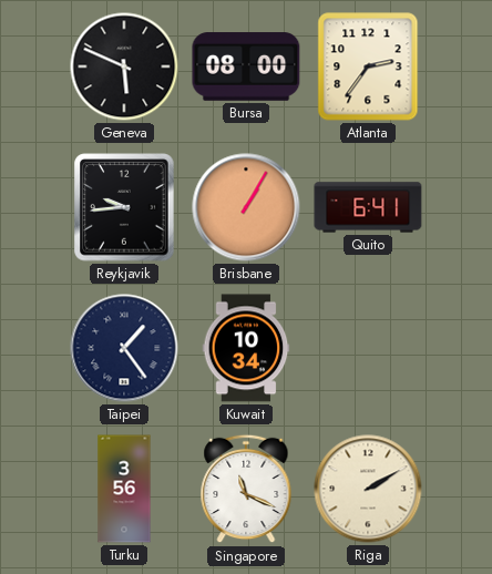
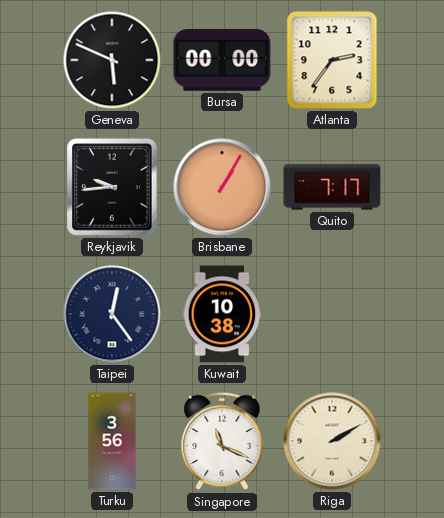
Bursa: 08:00 -> 00:00 (222, 60)
Quito: 6:41 -> 7:17 (332, 187)
Taipei: 1:24 -> 12:24 (112, 314)
Kuwait: 10:34 -> 10:38 (222, 314)
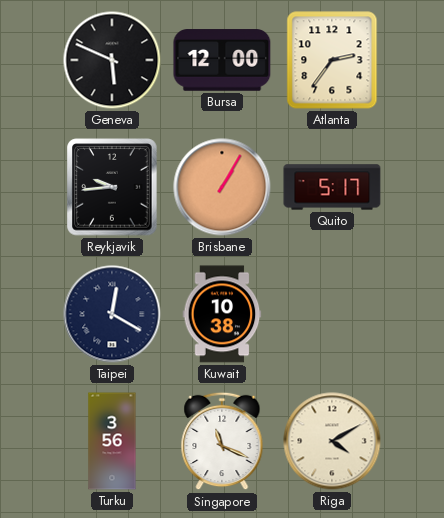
Bursa: 00:00 -> 12:00 (222, 60)
Quito: 7:17 -> 5:17 (332, 187)
Taipei: 12:24 -> 12:20 (112, 314)
Riga: 2:10 -> 4:10 (332, 441)
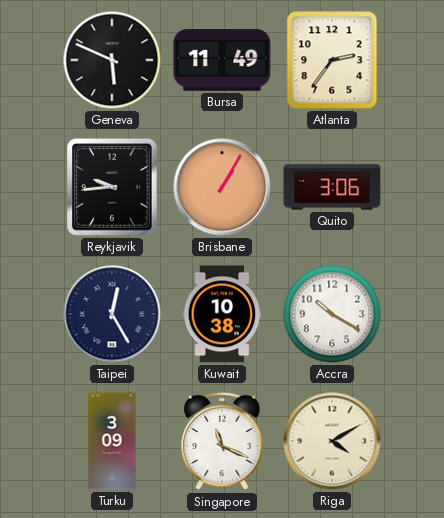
Bursa: 12:00 -> 11:49 (222, 60)
Quito: 5:17 -> 3:06 (332, 187)
Taipei: 12:20 -> 12:25 (112, 314)
Accra: none -> 10:20 (332, 314)
Turku: 3:56 -> 3:09 (112, 441)
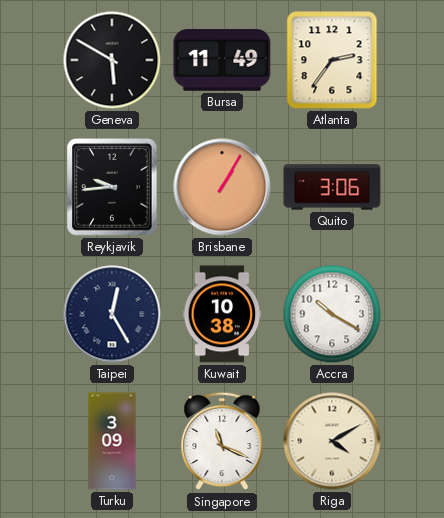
Geneva: 5:49 -> 5:50 (112, 60)
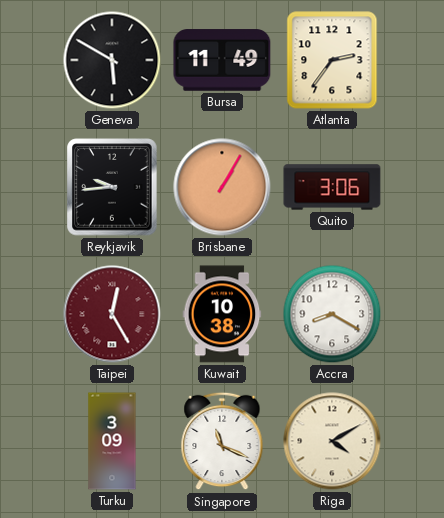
Taipei dial: navy -> burgundy (112, 314)
Accra: 10:20 -> 8:20 (332, 314)
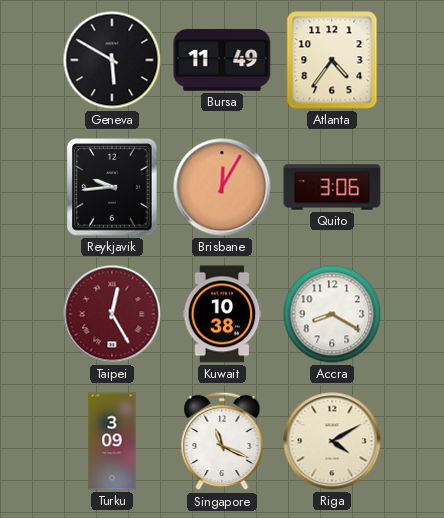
Atlanta: 2:36 -> 4:36 (332, 60)
Brisbane: 1:05 -> 12:05 (222, 187)
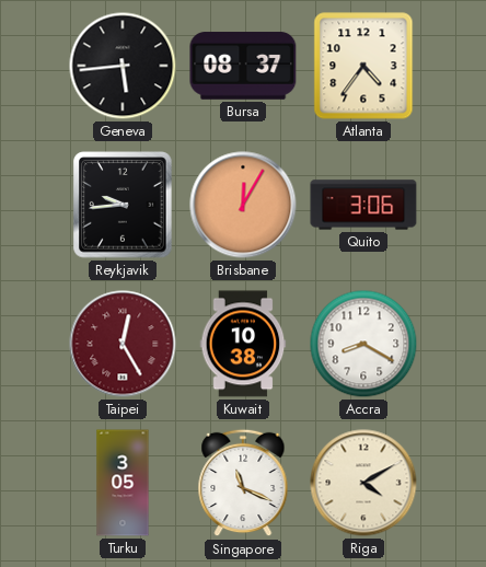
Geneva: 5:50 -> 5:44 (123, 66)
Bursa: 11:49 -> 08:37 (243, 66)
Turku: 3:09 -> 3:05 (123, 483)
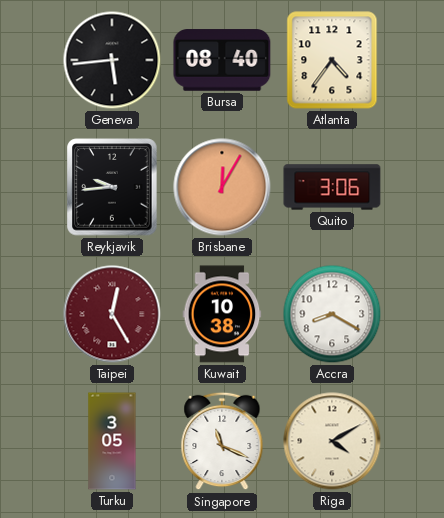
Bursa: 08:37 -> 08:40 (222, 60)
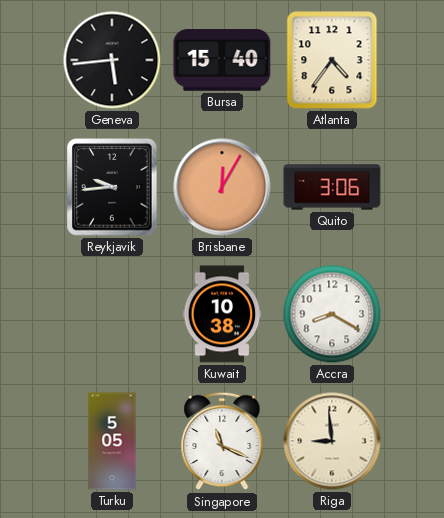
Bursa: 08:40 -> 15:40 (222, 60)
Taipei: 12:25 -> none (112, 314)
Turku: 3:05 -> 5:05 (112, 441)
Riga: 4:10 -> 8:59 (332, 441)
